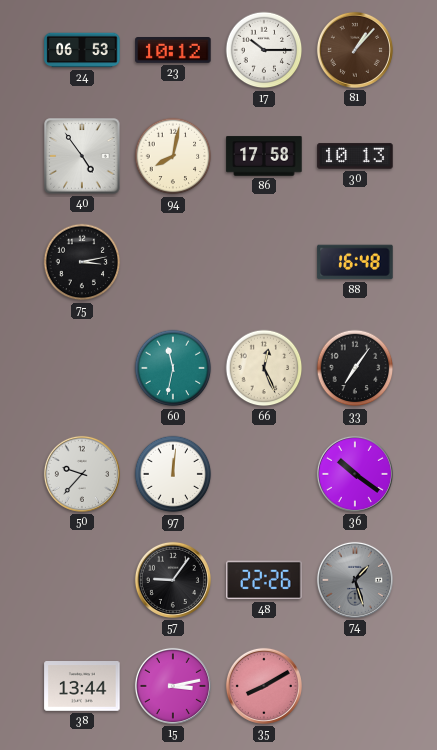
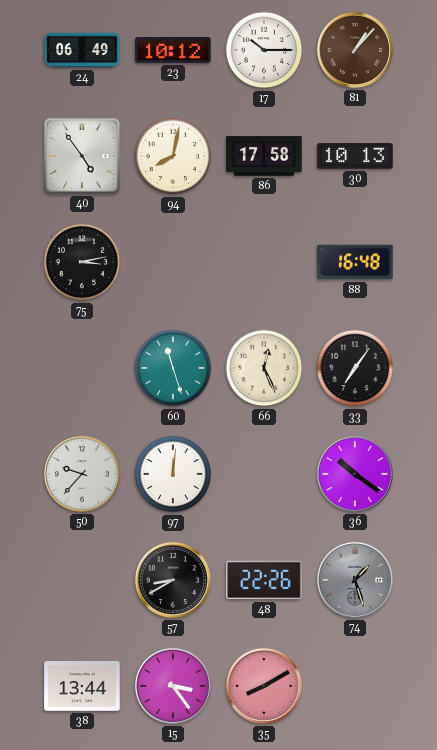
24: 06:53 -> 06:49 (82, 50)
60: 11:32 -> 11:27 (173, 368)
57: 9:06 -> 8:40 (173, 580)
15: 3:13 -> 3:24 (173, 686)
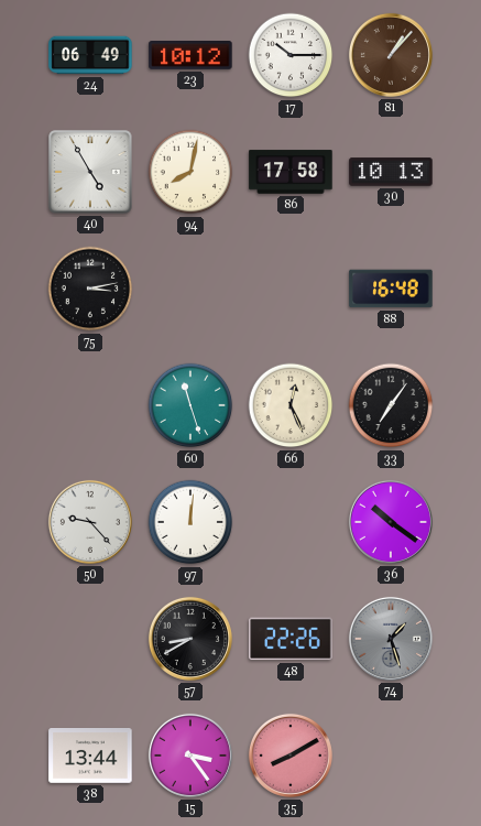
40: 4:54 -> 4:55 (90, 172)
50: 9:37 -> 9:23 (90, 522)
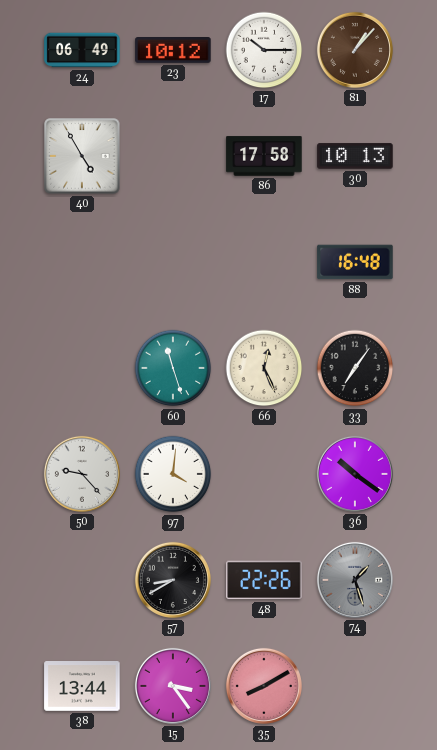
94: 8:02 -> none (190, 172)
75: 3:13 -> none (90, 289)
97: 12:01 -> 4:01 (173, 474)
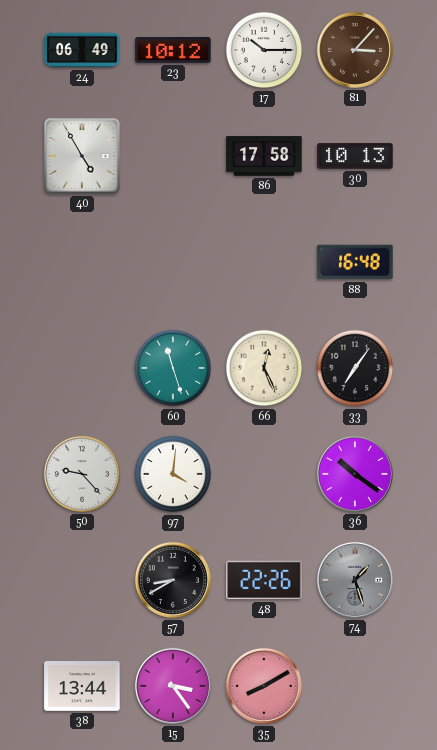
81: 1:07 -> 3:07 (355, 50)
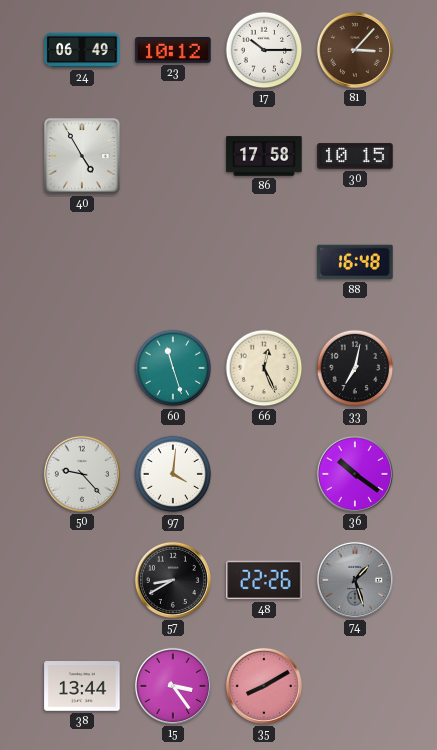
30: 10:13 -> 10:15 (355, 156)
33: 7:06 -> 7:02 (355, 368)
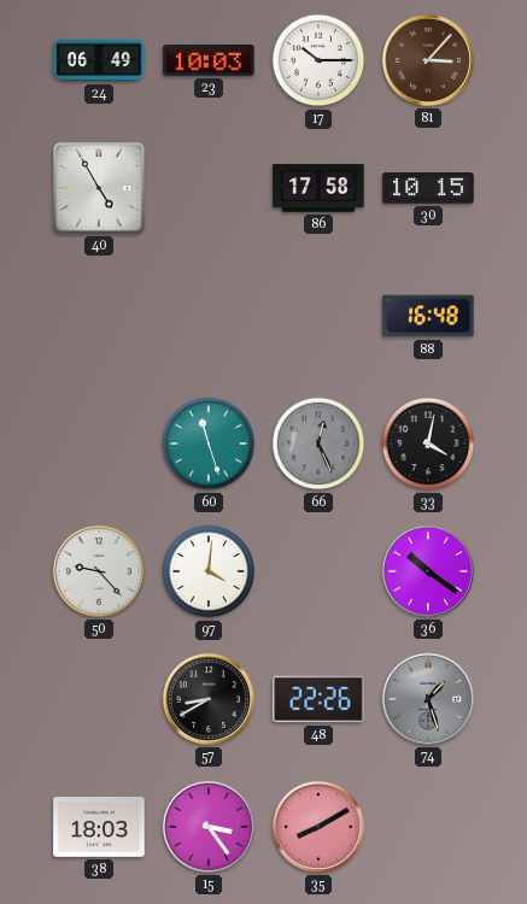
23: 10:12 -> 10:03 (209, 61)
66 dial: cream -> grey (318, 444)
33: 7:02 -> 4:02 (428, 444)
38: 13:44 -> 18:03 (99, 828)
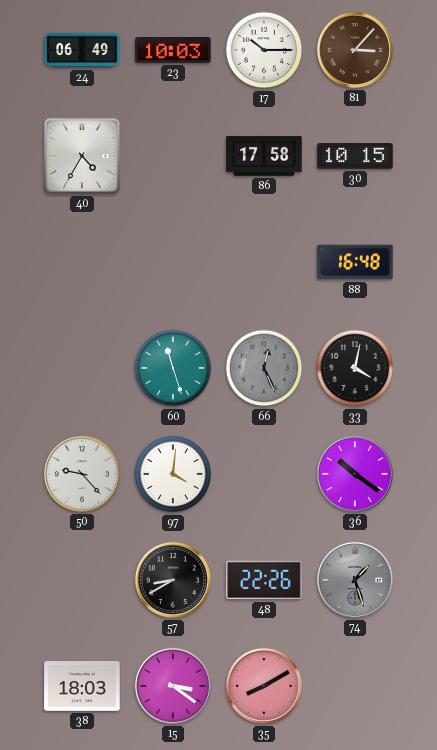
40: 4:55 -> 4:35 (82, 156)
15: 3:24 -> 3:21 (173, 686)
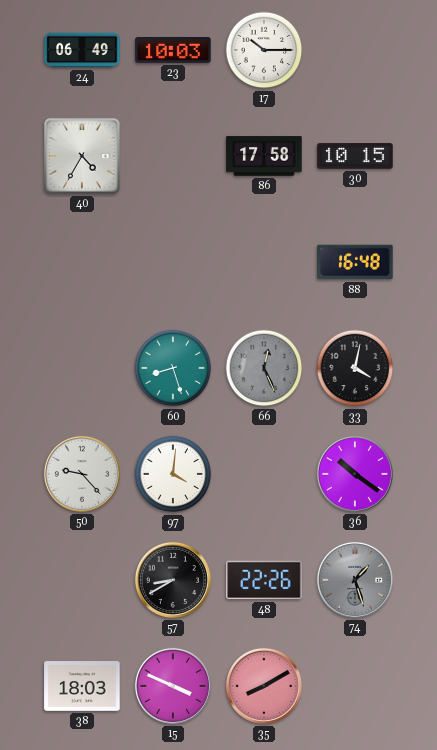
81: 3:07 -> none (355, 50)
60: 11:27 -> 8:27 (173, 368)
15: 3:21 -> 3:49 (173, 686)
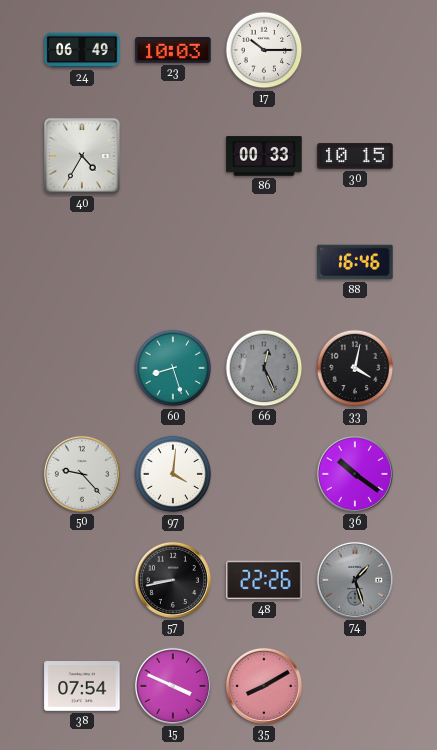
86: 17:58 -> 00:33 (264, 156)
88: 16:48 -> 16:46 (355, 262)
57: 8:40 -> 8:43 (173, 580)
38: 18:03 -> 07:54 (82, 687)
